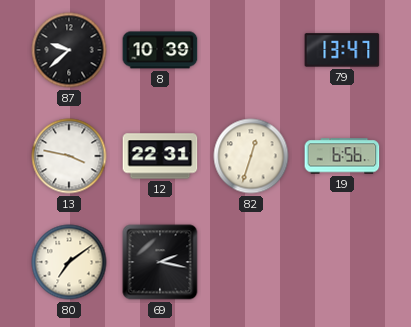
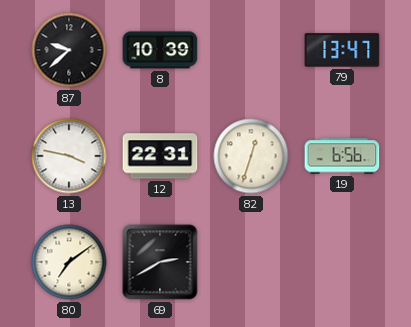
69: 2:17 -> 2:40 (160, 262)
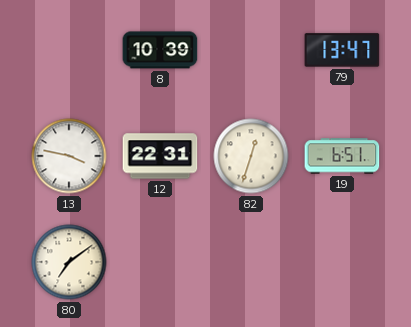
87: 9:38 -> none (69, 50)
19: 6:56 -> 6:51 (342, 156)
69: 2:40 -> none (160, 262)
